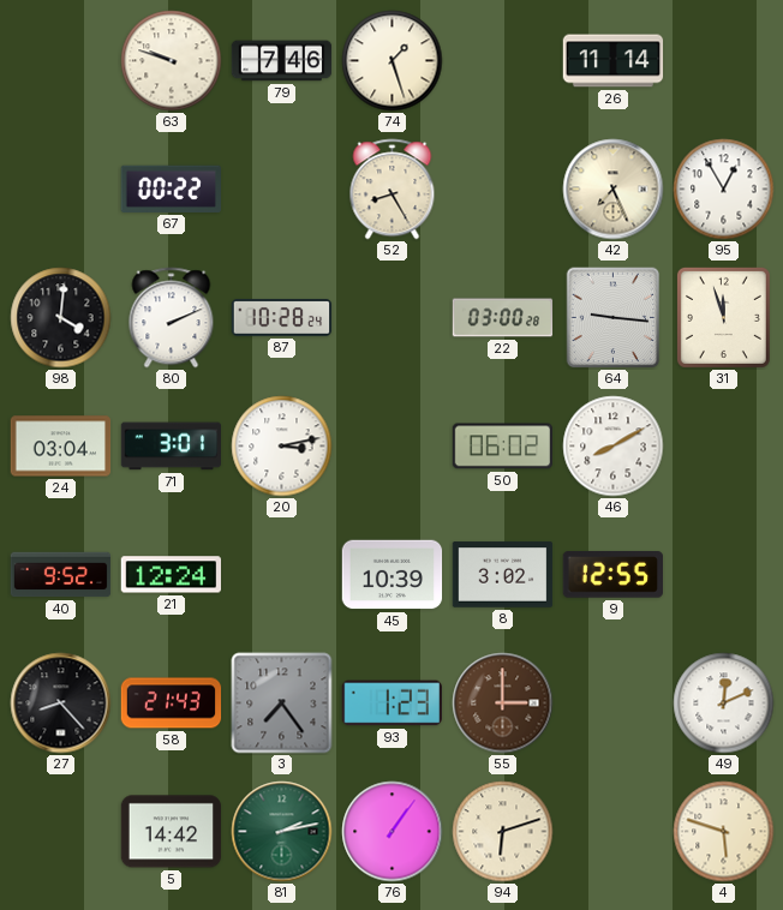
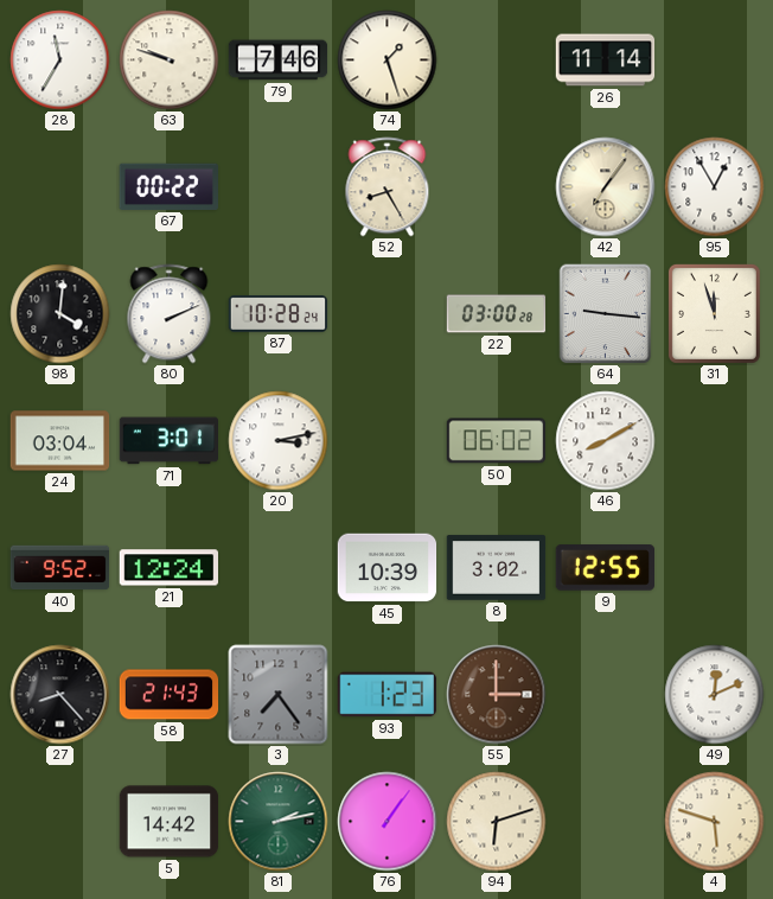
28: none -> 11:35 (60, 60)
42: 7:26 -> 7:06 (606, 187)
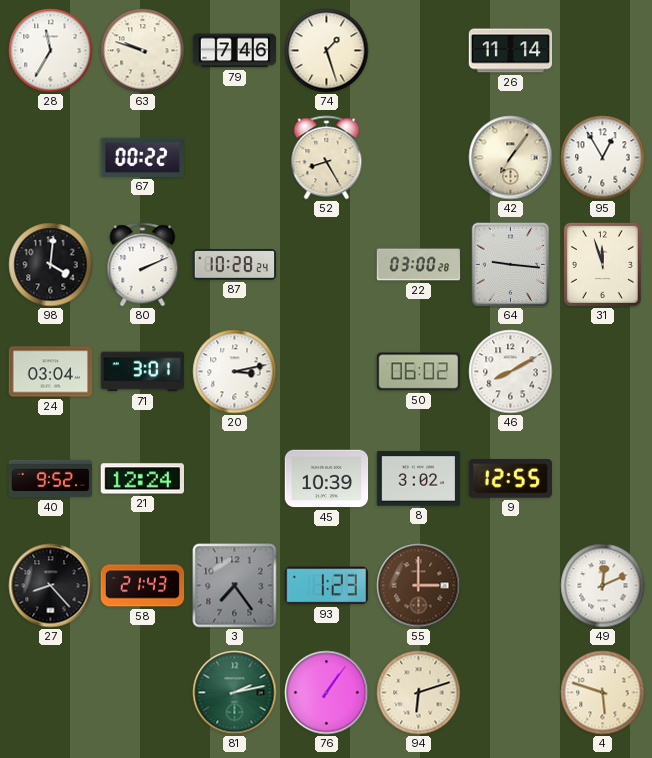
5: 14:42 -> none (170, 822)
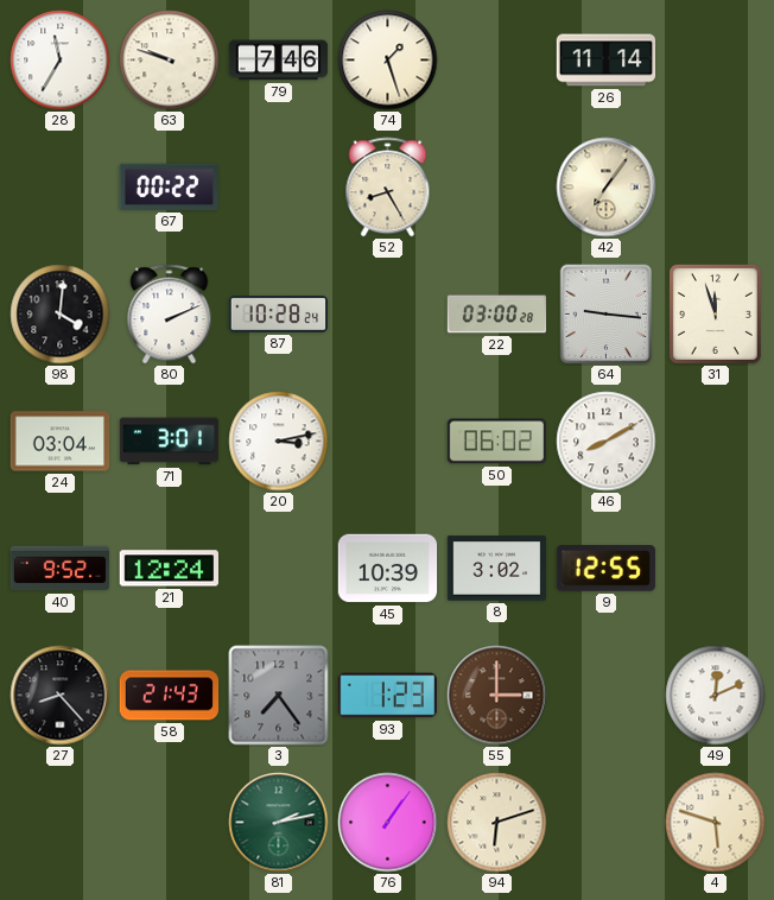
95: 12:55 -> none (603, 158)
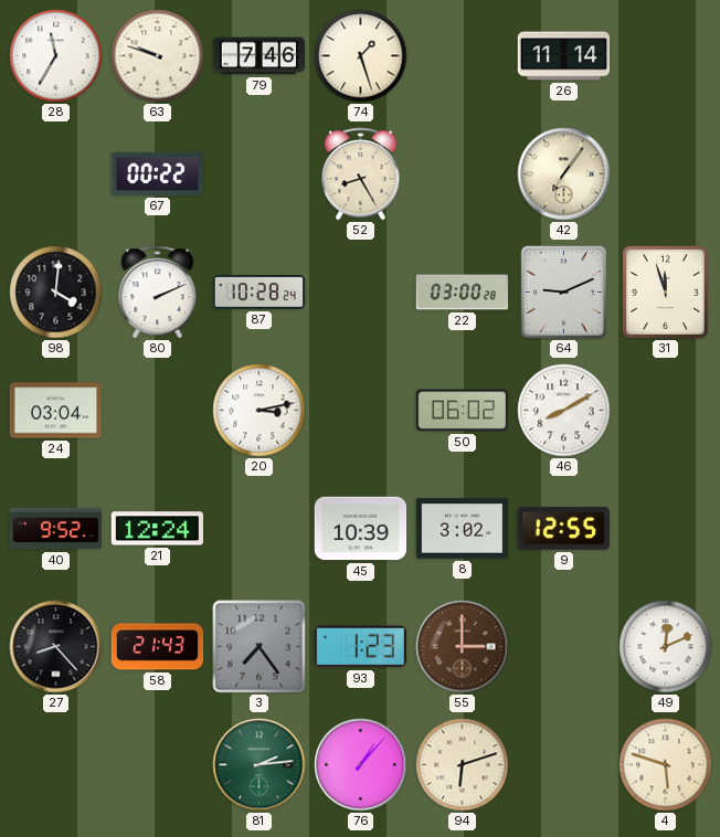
64: 9:16 -> 9:11 (564, 293)
71: 3:01 -> none (170, 442)
81: 2:13 -> 2:14 (260, 765)
76: 1:06 -> 1:07 (361, 765)
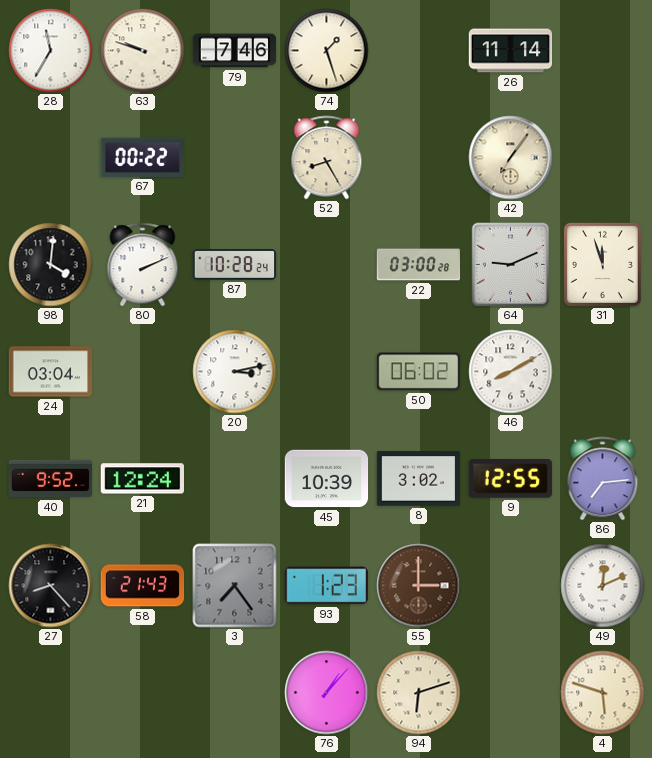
86: none -> 7:14 (603, 479)
81: 2:14 -> none (260, 765)
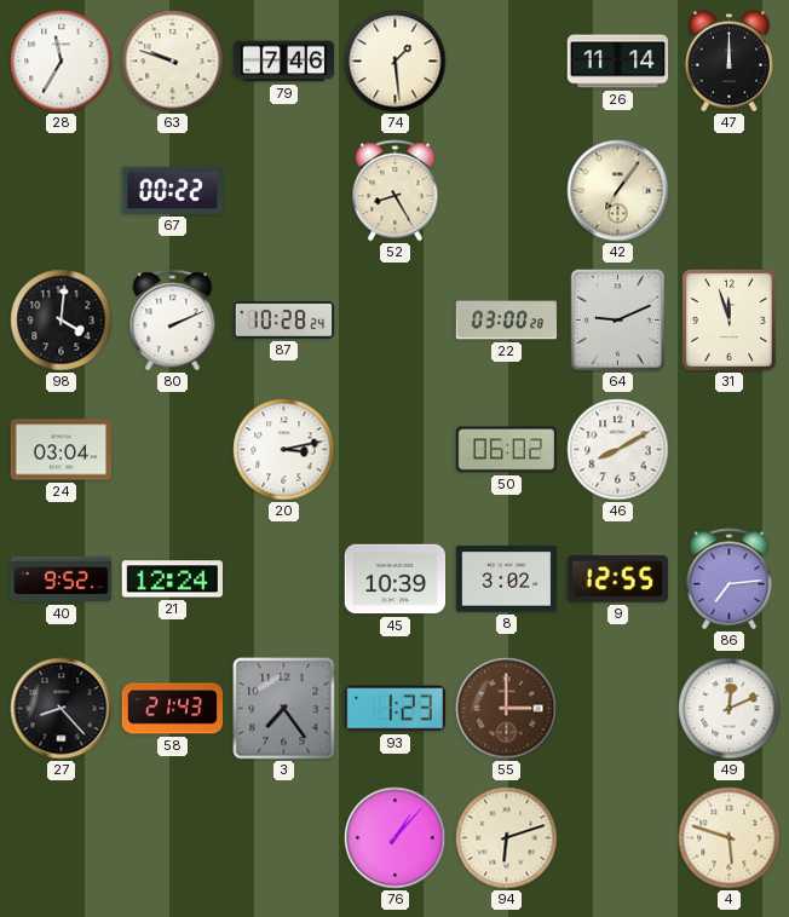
74: 1:27 -> 1:29 (396, 62)
47: none -> 12:00 (728, 62)
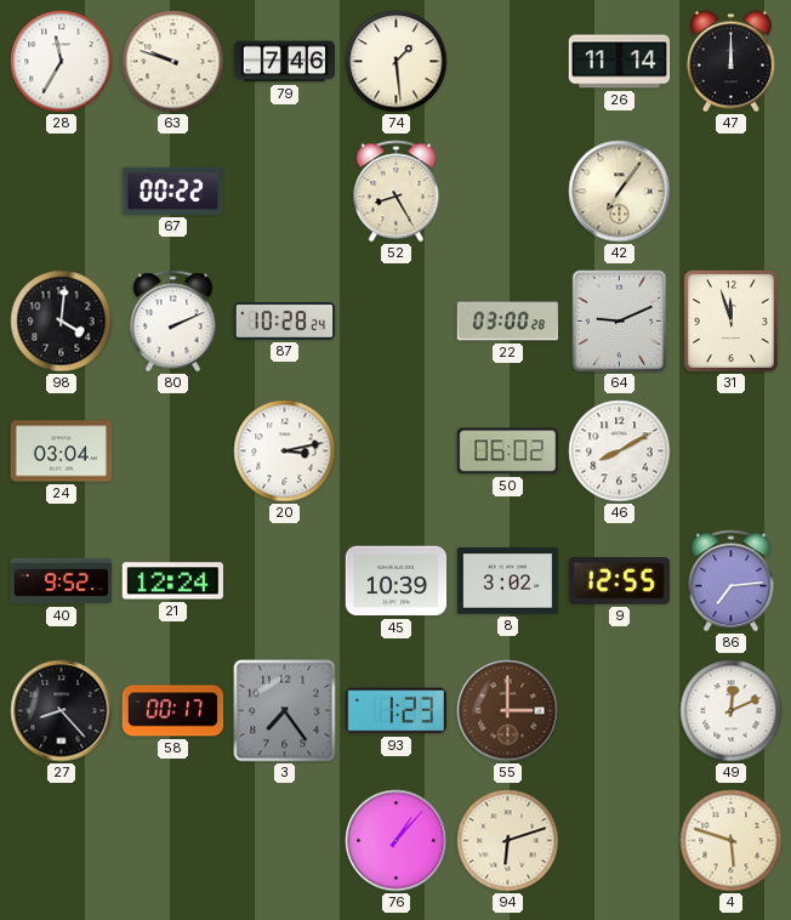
58: 21:43 -> 00:17 (173, 711)
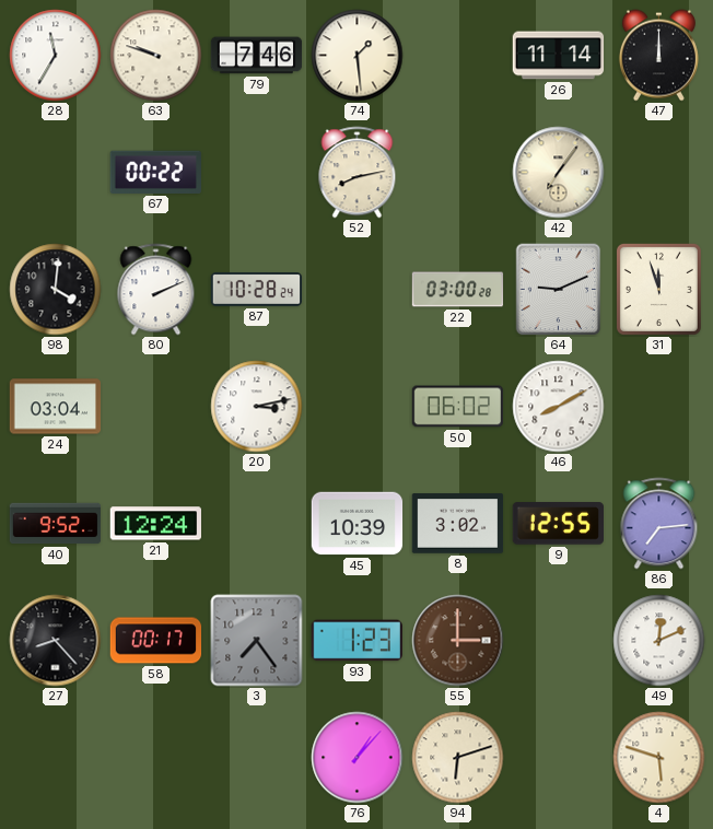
52: 8:25 -> 8:13 (358, 173)
